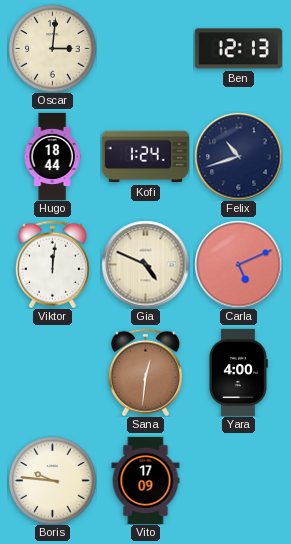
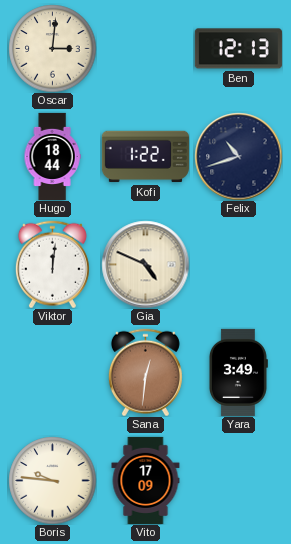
Kofi: 1:24 -> 1:22 (145, 157)
Carla: 5:11 -> none (238, 264)
Yara: 4:00 -> 3:49 (238, 372)
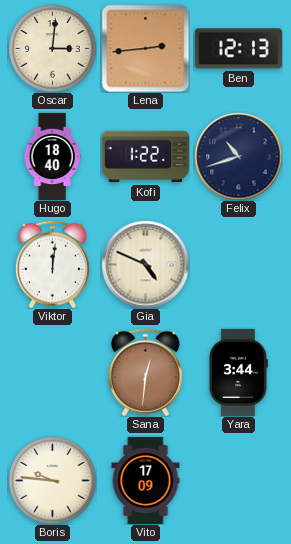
Lena: none -> 2:44 (145, 48)
Hugo: 18:44 -> 18:40 (52, 156)
Yara: 3:49 -> 3:44 (238, 372)
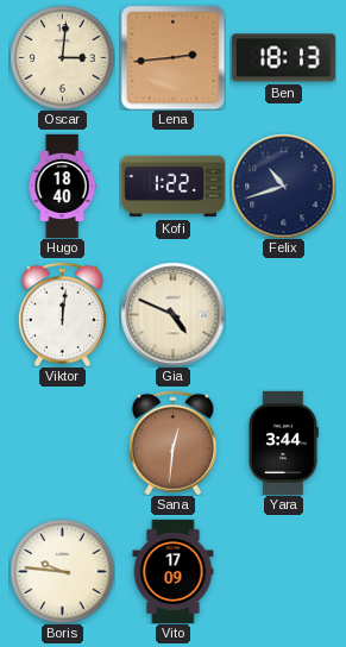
Ben: 12:13 -> 18:13 (283, 58)
